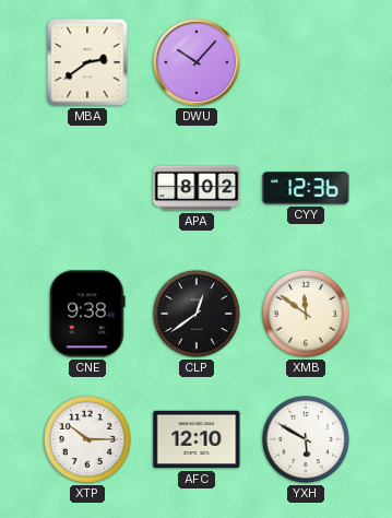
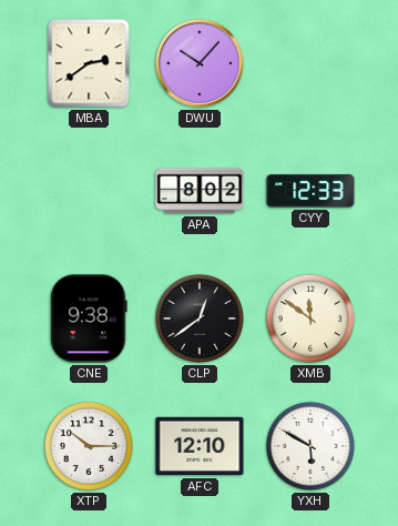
CYY: 12:36 -> 12:33 (310, 191)
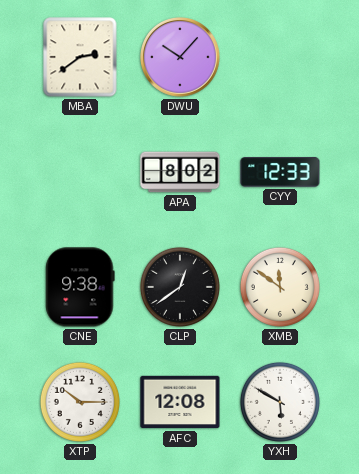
AFC: 12:10 -> 12:08 (180, 402)
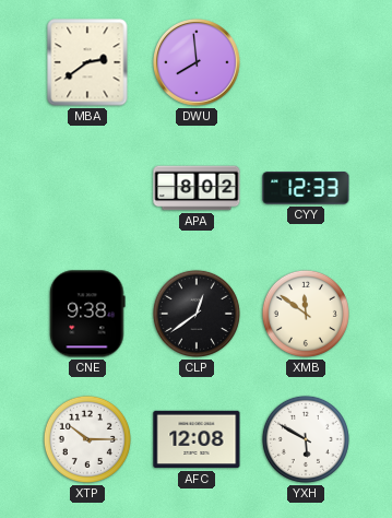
DWU: 10:07 -> 7:59 (198, 63)
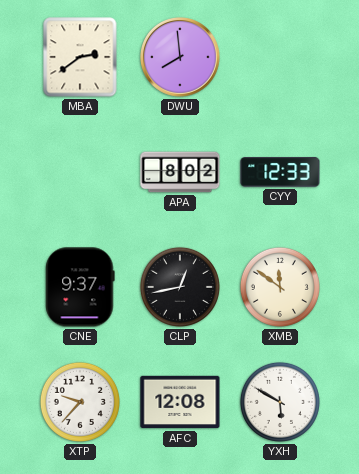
CNE: 9:38 -> 9:37 (80, 287)
CLP: 12:39 -> 12:43 (180, 287)
XTP: 10:15 -> 9:37 (80, 402)
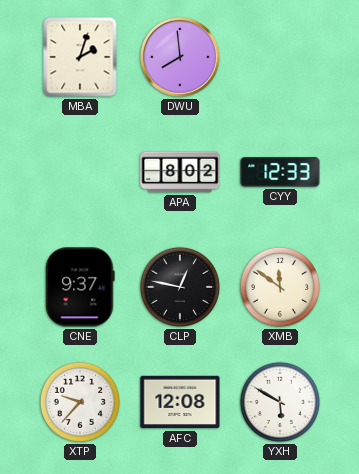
MBA: 2:39 -> 2:03 (80, 57)
CLP: 12:43 -> 12:47 (180, 287)
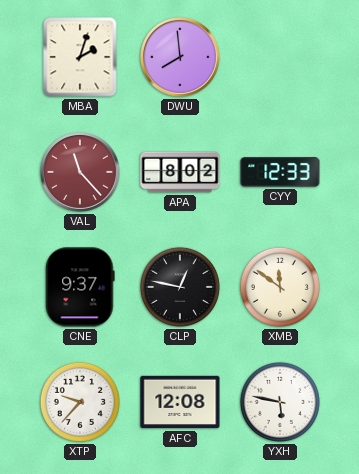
VAL: none -> 11:23 (81, 173)
YXH: 5:50 -> 5:47 (280, 402)
